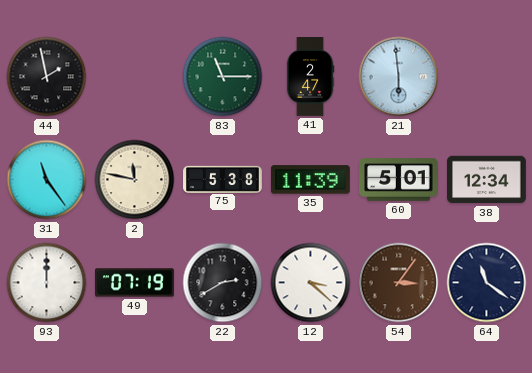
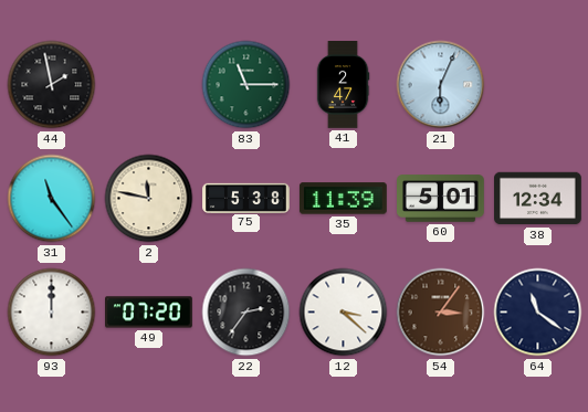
21: 5:59 -> 6:04 (441, 85)
49: 07:19 -> 07:20 (149, 313)
22: 2:40 -> 2:36 (246, 313)
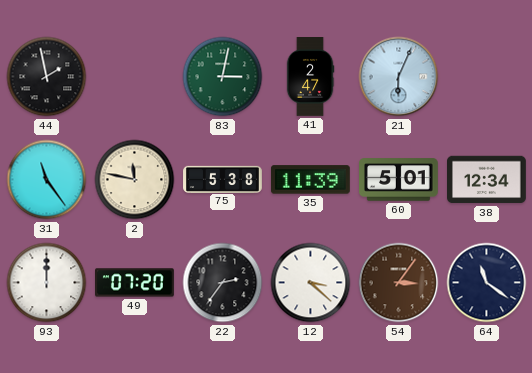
83: 11:15 -> 3:02 (223, 77)
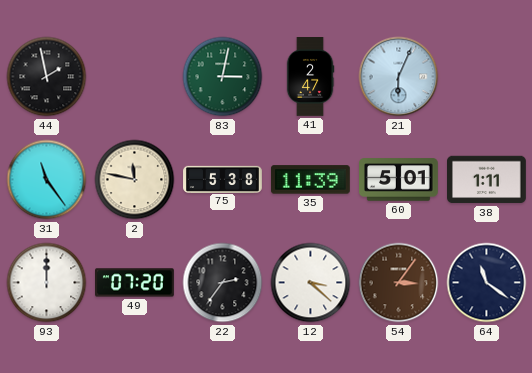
38: 12:34 -> 1:11 (487, 180)
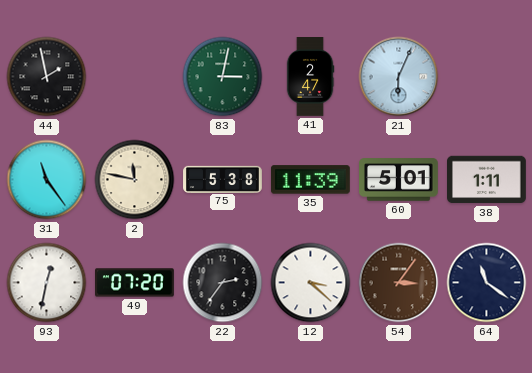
93: 12:00 -> 12:32 (47, 283)
